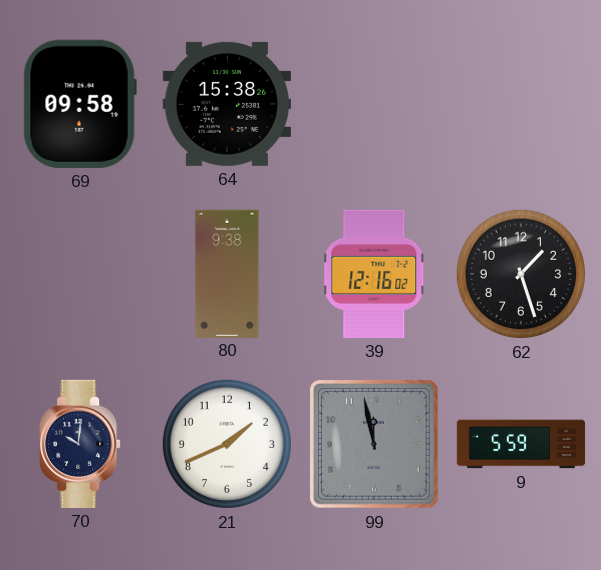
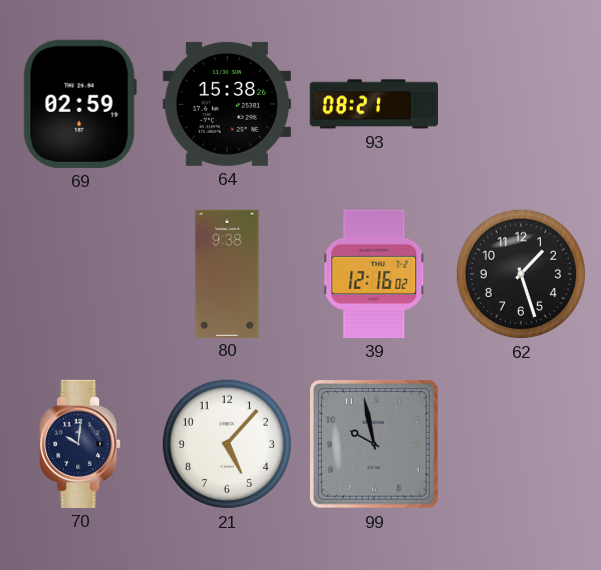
69: 09:58 -> 02:59 (80, 104)
93: none -> 08:21 (373, 104)
21: 1:41 -> 5:07 (227, 444)
99: 11:58 -> 9:58 (375, 445)
9: 5:59 -> none (521, 444)
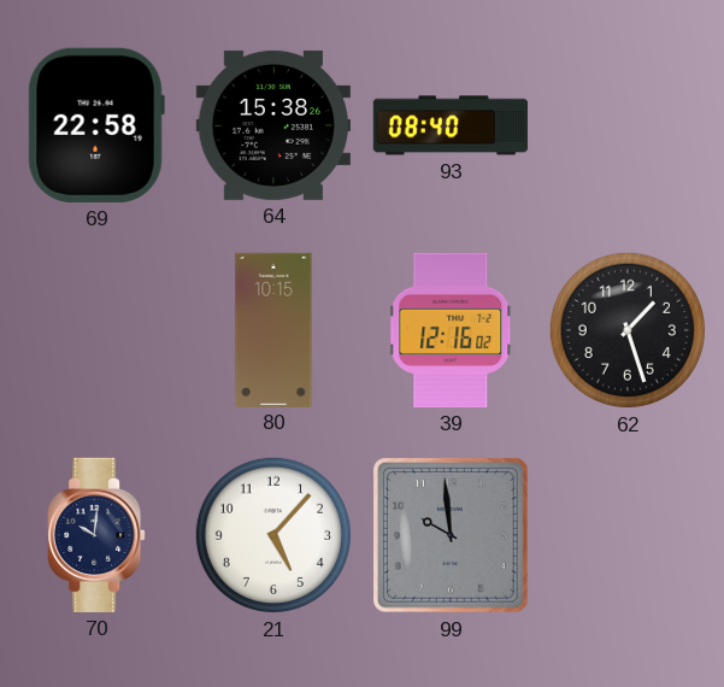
69: 02:59 -> 22:58 (96, 125)
93: 08:21 -> 08:40 (449, 125)
80: 9:38 -> 10:15 (273, 329)
99: 9:58 -> 9:59 (452, 536)
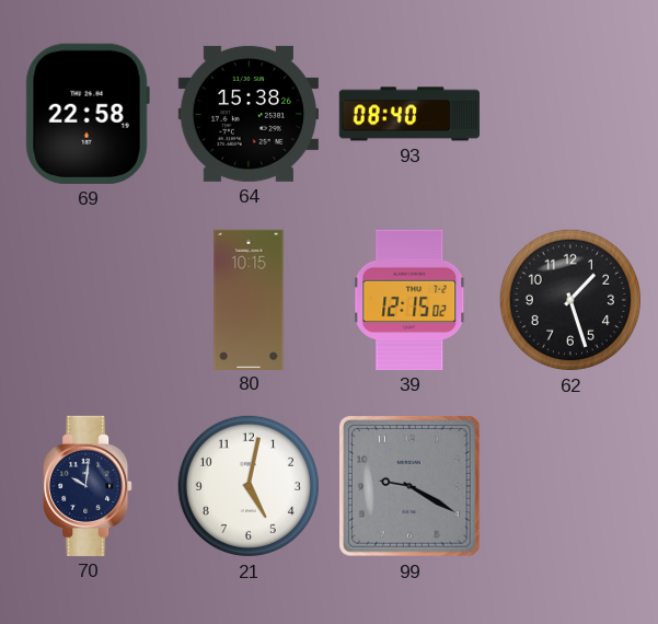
39: 12:16 -> 12:15 (411, 300)
21: 5:07 -> 5:02 (249, 486)
99: 9:59 -> 9:20 (411, 487)
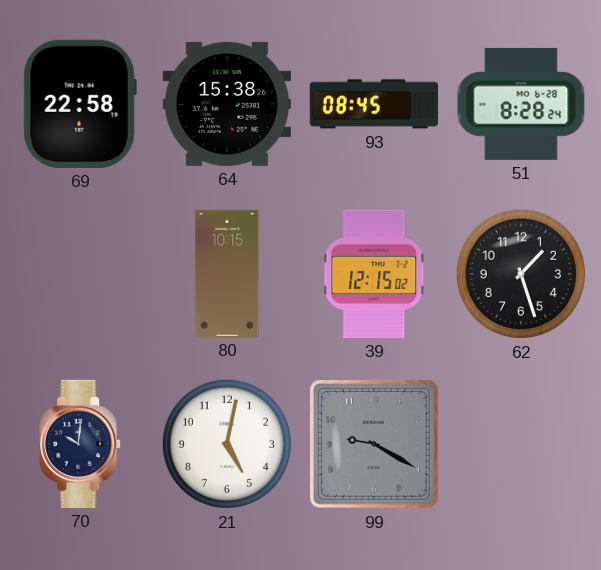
93: 08:40 -> 08:45 (373, 104)
51: none -> 8:28 (521, 104)
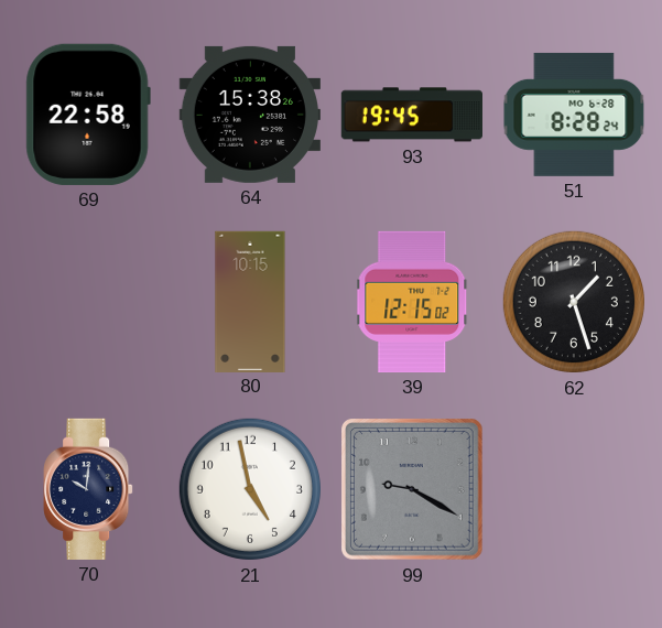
93: 08:45 -> 19:45 (411, 115)
21: 5:02 -> 4:58 (250, 489)
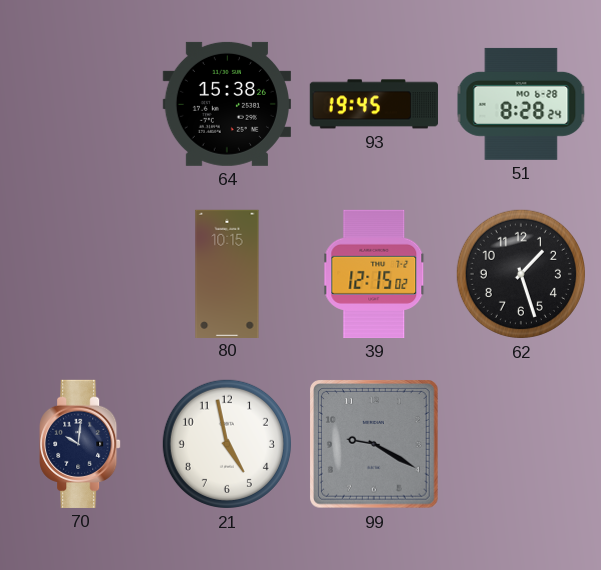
69: 22:58 -> none (88, 115)
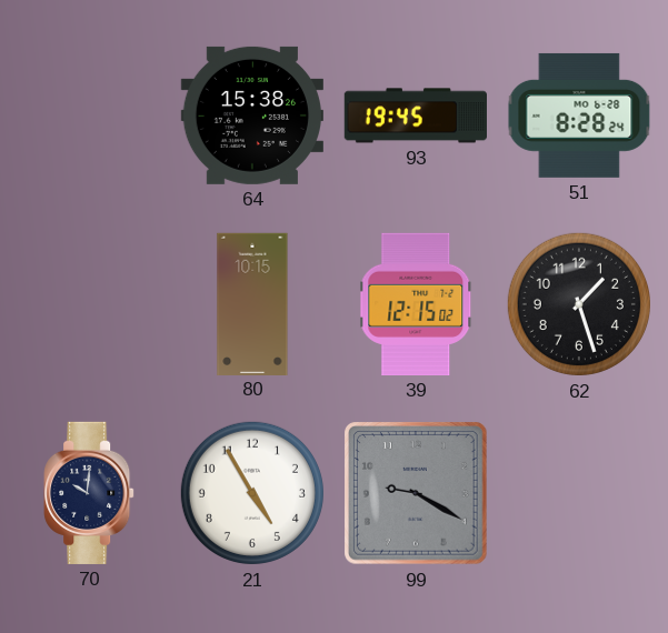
21: 4:58 -> 4:55 (252, 493)
